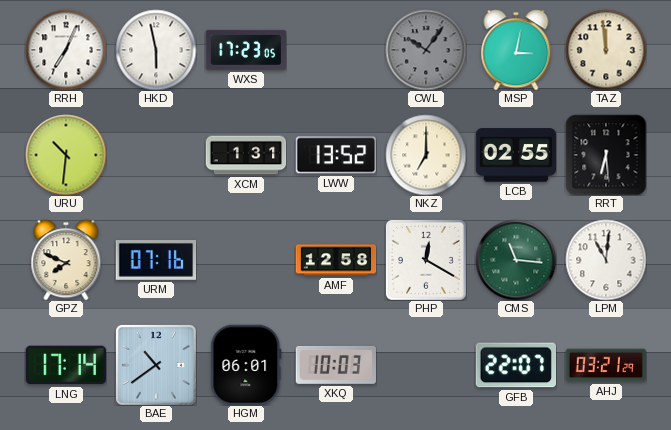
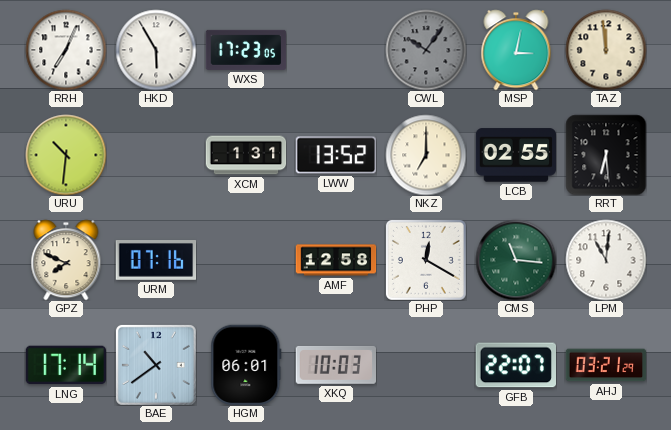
HKD: 5:58 -> 5:55 (156, 50)
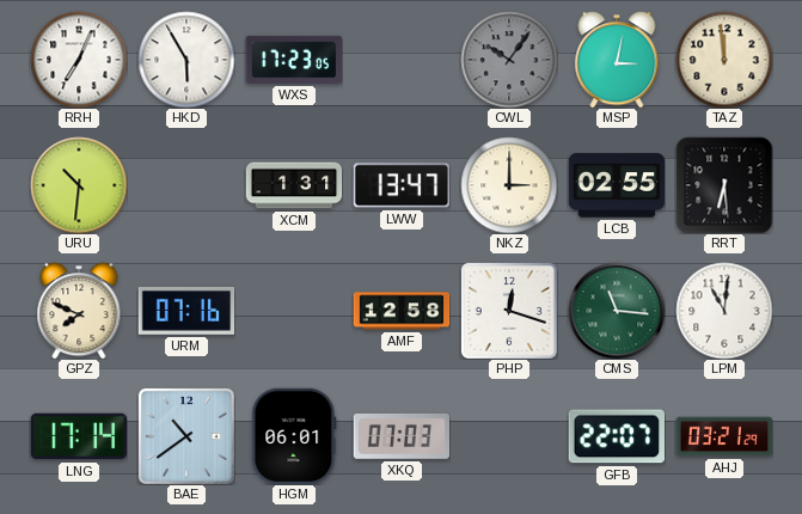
LWW: 13:52 -> 13:47 (400, 185)
NKZ: 7:00 -> 3:00 (509, 185)
PHP: 12:20 -> 12:18 (509, 311)
XKQ: 10:03 -> 07:03 (402, 436)
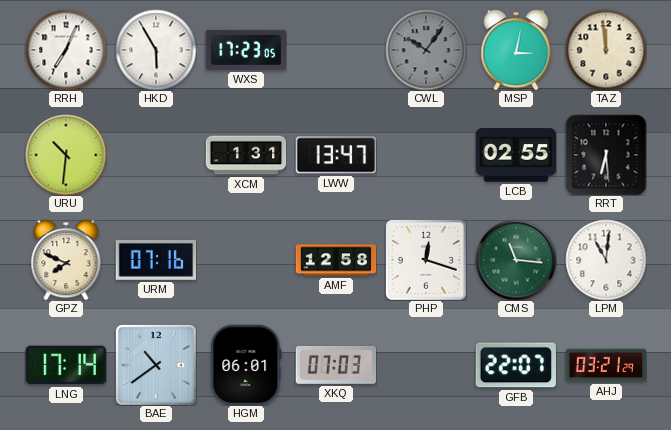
NKZ: 3:00 -> none (509, 185)
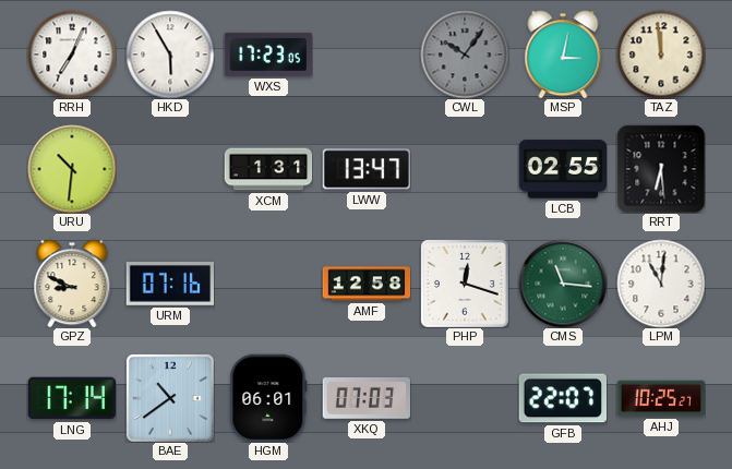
GPZ: 7:49 -> 8:49 (72, 284)
AHJ: 03:21 -> 10:25 (661, 398)
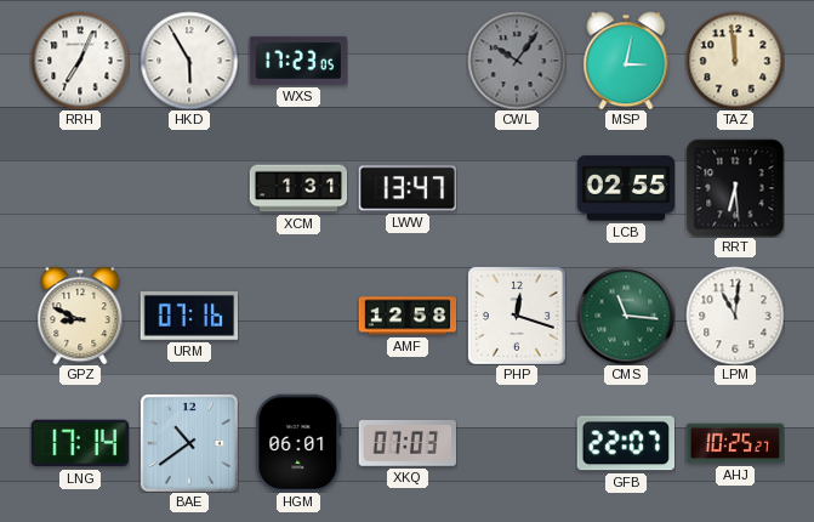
URU: 10:31 -> none (72, 169)
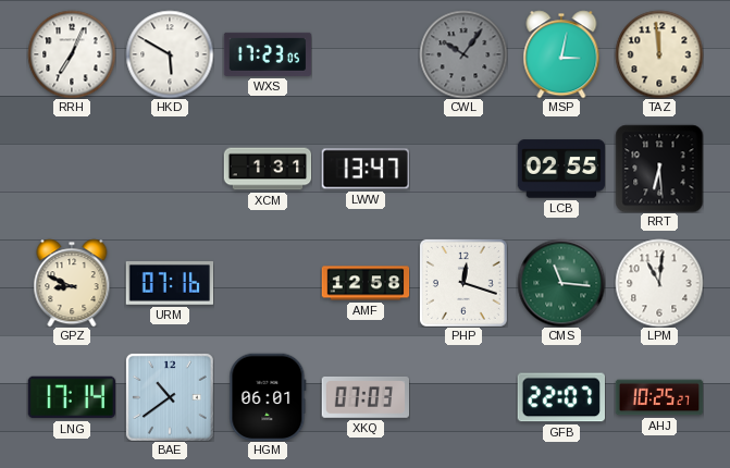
HKD: 5:55 -> 5:50 (170, 54)
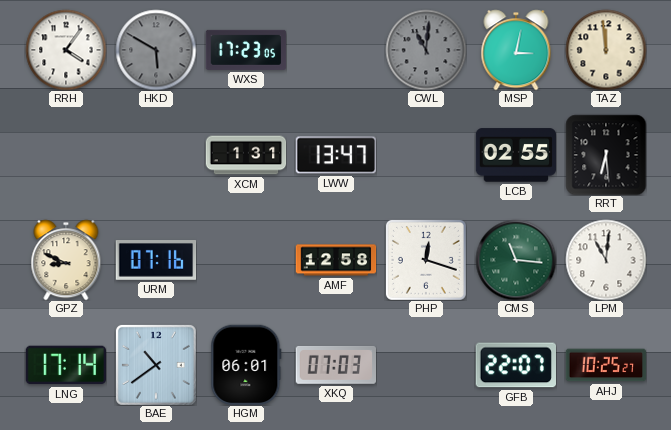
RRH: 7:04 -> 4:06 (66, 50)
HKD dial: white -> grey (156, 50)
CWL: 10:06 -> 11:01 (426, 50)
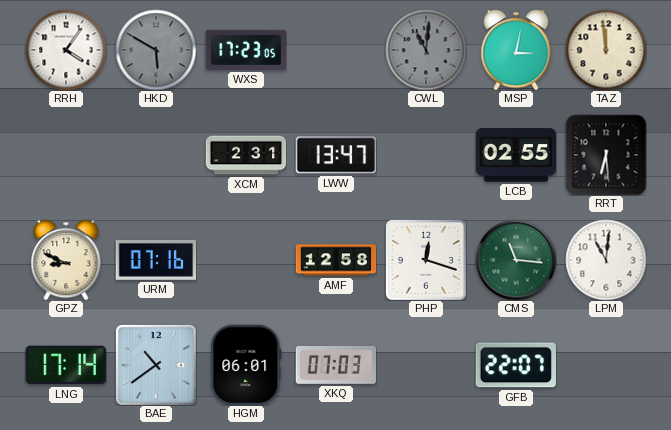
XCM: 1:31 -> 2:31 (246, 155)
AHJ: 10:25 -> none (606, 365)
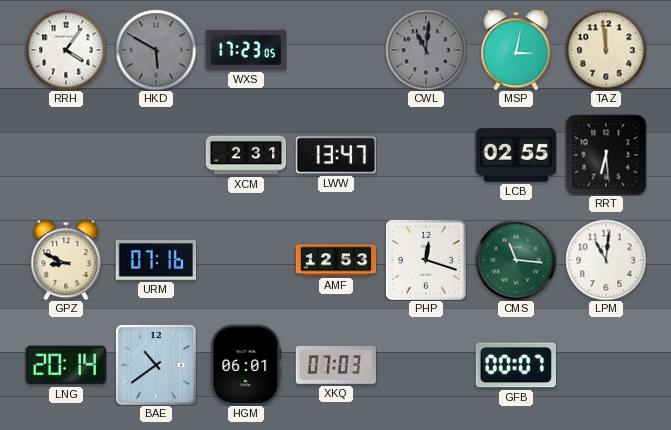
AMF: 12:58 -> 12:53 (336, 260)
LNG: 17:14 -> 20:14 (65, 365)
GFB: 22:07 -> 00:07 (515, 365)
